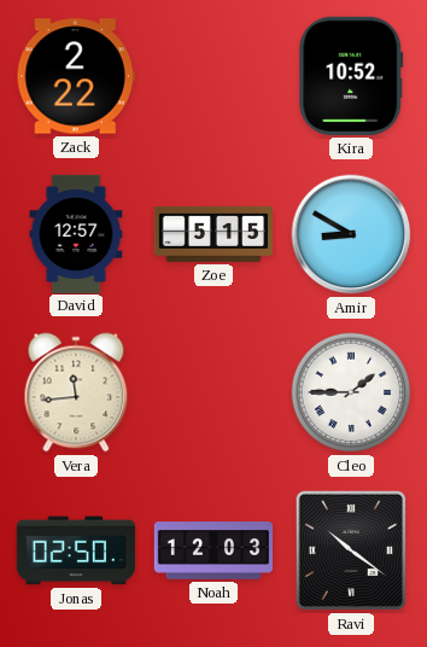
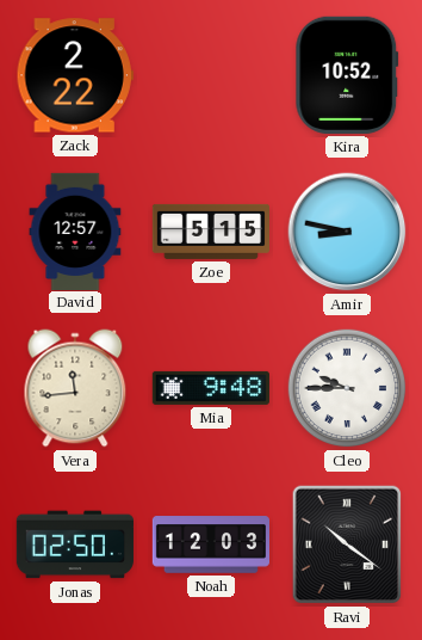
Amir: 8:50 -> 8:47 (347, 232)
Mia: none -> 9:48 (211, 388)
Cleo: 1:45 -> 9:45 (347, 388)
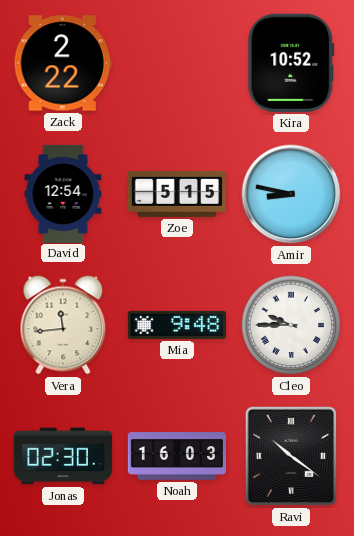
David: 12:57 -> 12:54 (63, 193)
Jonas: 02:50 -> 02:30 (63, 456)
Noah: 12:03 -> 16:03 (176, 456)
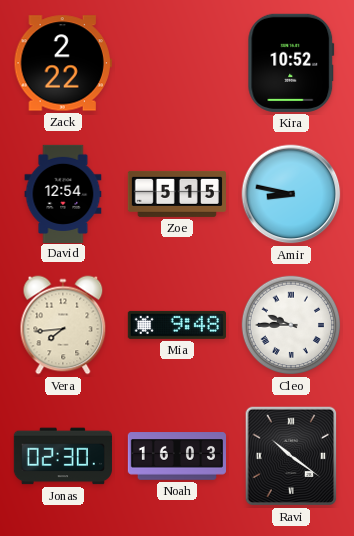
Vera: 11:44 -> 7:44 (63, 325)
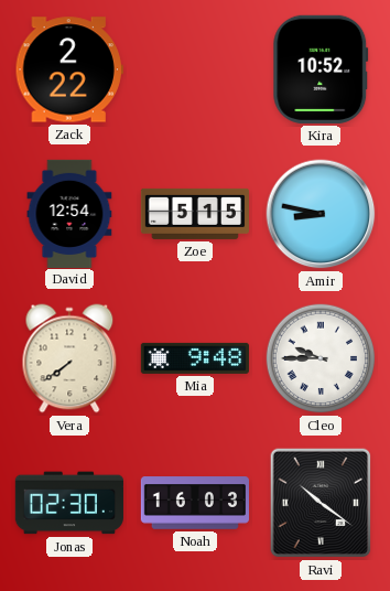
Vera: 7:44 -> 7:39 (69, 358)
